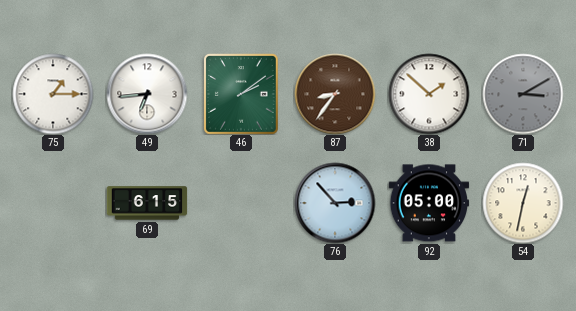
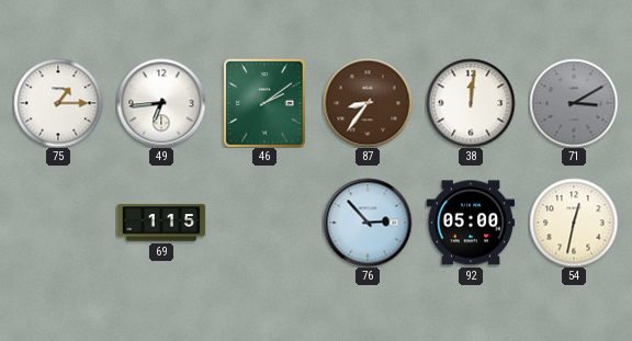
38: 1:52 -> 12:01 (471, 103)
69: 6:15 -> 1:15 (161, 223)
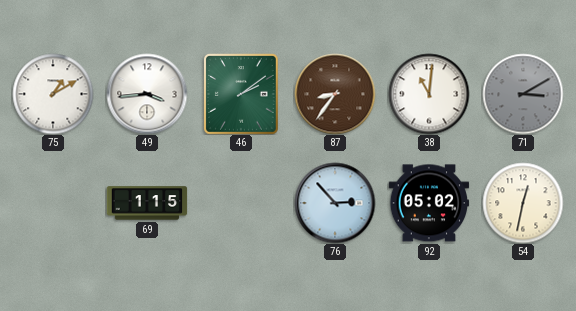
75: 1:15 -> 1:10 (53, 94)
49: 6:44 -> 3:44 (147, 94)
38: 12:01 -> 11:01 (429, 94)
92: 05:00 -> 05:02 (429, 203)
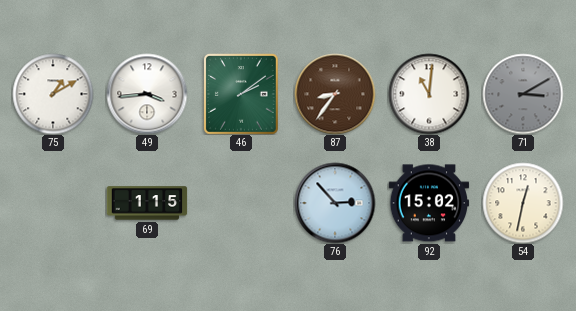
92: 05:02 -> 15:02 (429, 203)
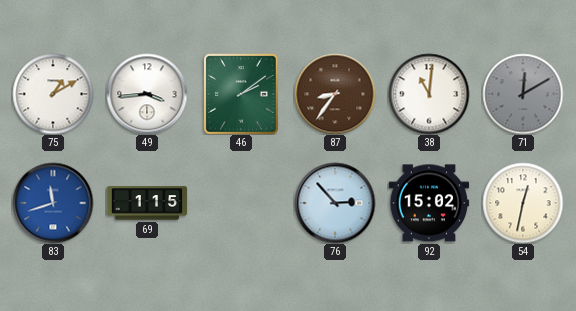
71: 3:10 -> 12:10 (523, 94)
83: none -> 11:42 (53, 203)
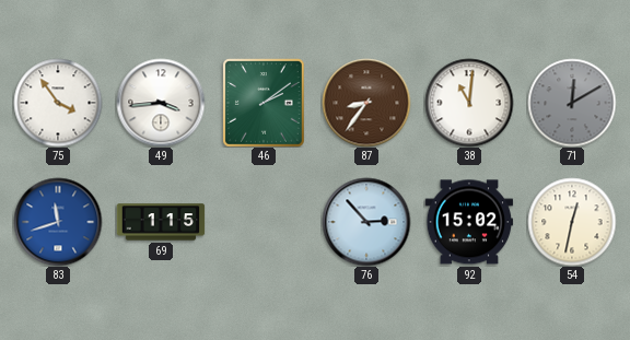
75: 1:10 -> 3:54 (58, 103)
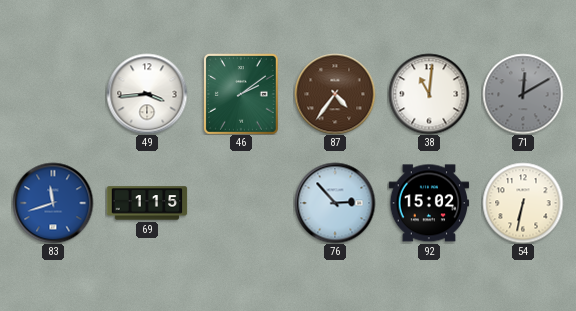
75: 3:54 -> none (58, 103)
87: 8:36 -> 4:36 (335, 94)
54: 12:32 -> 6:32 (523, 203)
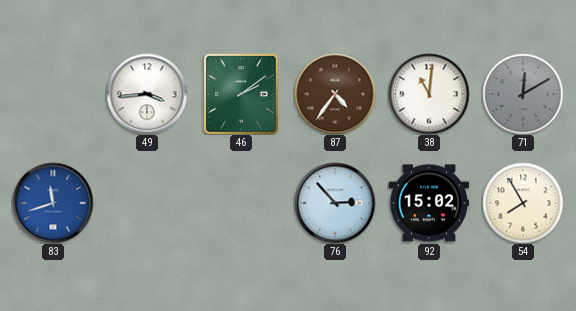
69: 1:15 -> none (147, 203)
54: 6:32 -> 7:55 (523, 203)
